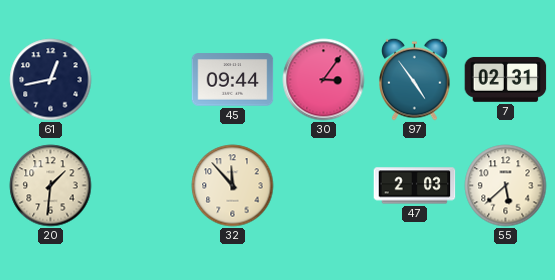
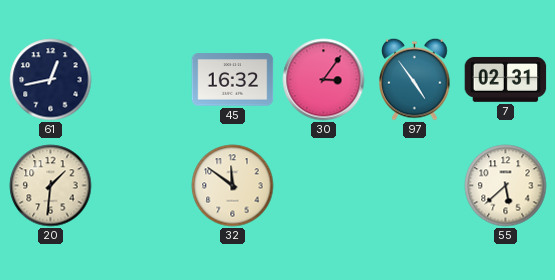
45: 09:44 -> 16:32 (233, 80)
32: 11:53 -> 11:51 (233, 186)
47: 2:03 -> none (415, 186)
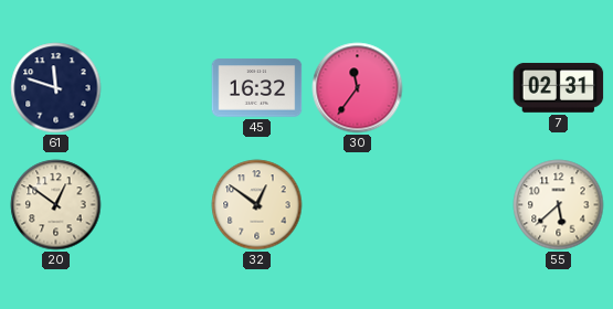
61: 12:43 -> 11:48 (56, 88)
30: 3:06 -> 11:36 (358, 88)
97: 4:54 -> none (415, 79)
20: 1:31 -> 12:51 (56, 205)
32: 11:51 -> 12:51 (257, 205)
